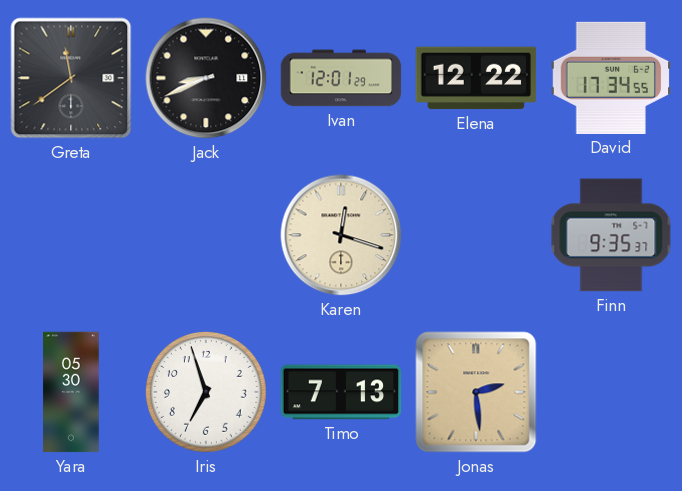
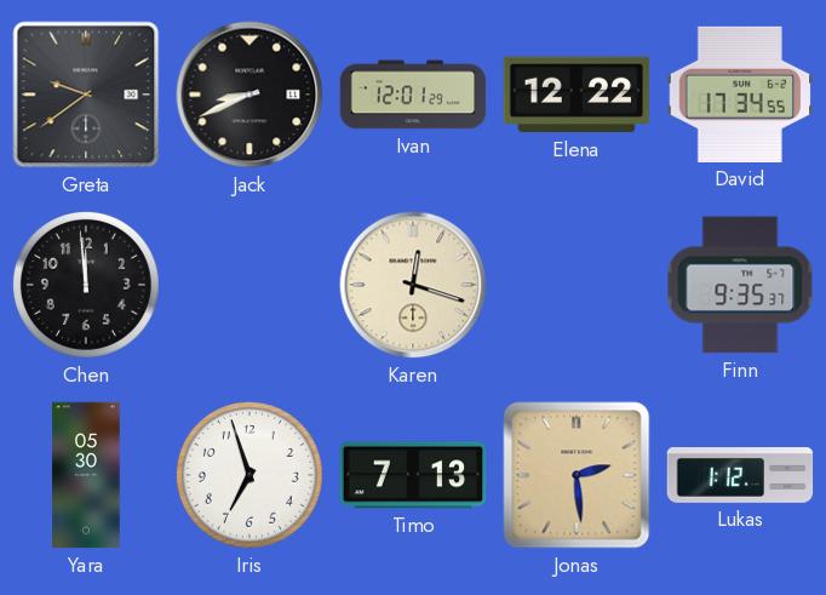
Greta: 11:39 -> 9:39 (86, 95)
Chen: none -> 11:59 (86, 285)
Lukas: none -> 1:12 (740, 476)
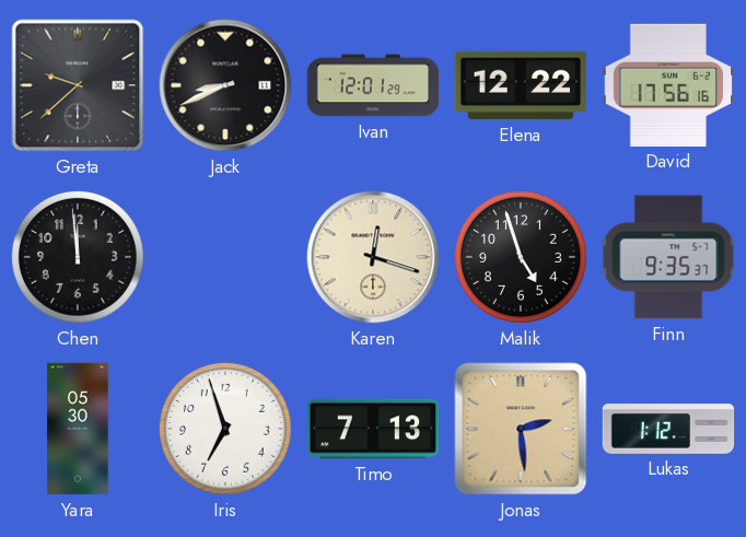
Greta: 9:39 -> 9:38 (78, 85)
David: 17:34 -> 17:56 (668, 85)
Malik: none -> 4:57 (521, 257)
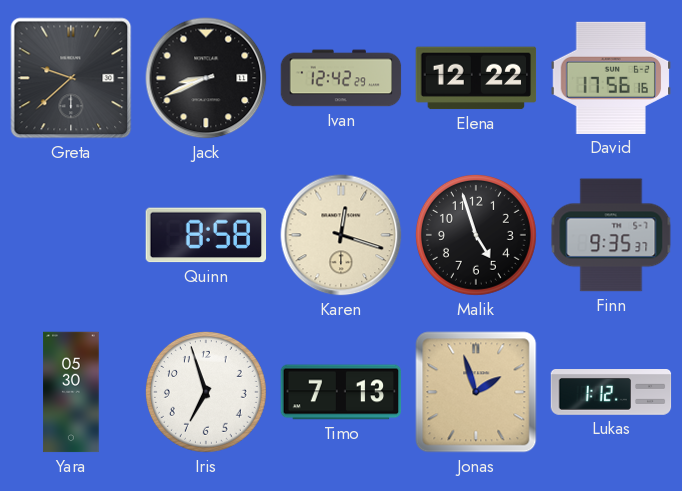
Ivan: 12:01 -> 12:42 (341, 78)
Chen: 11:59 -> none (78, 257)
Quinn: none -> 8:58 (206, 235)
Jonas: 2:29 -> 1:57 (476, 392)
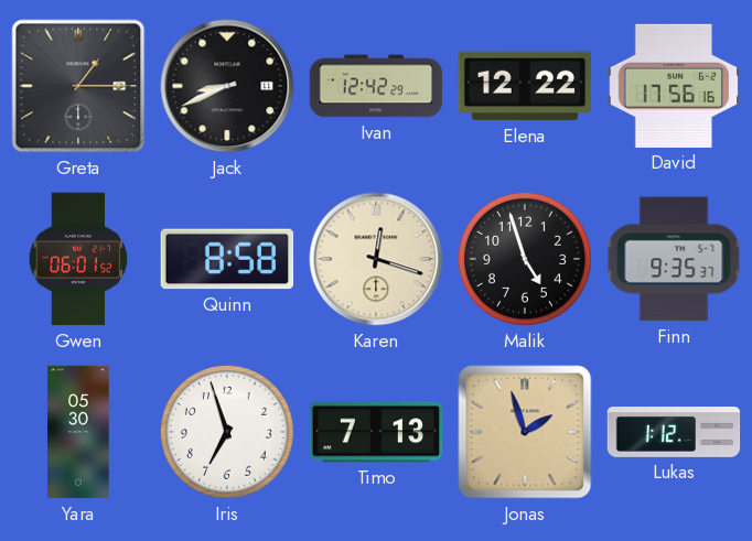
Greta: 9:38 -> 1:15 (78, 86)
Gwen: none -> 06:01 (78, 259)
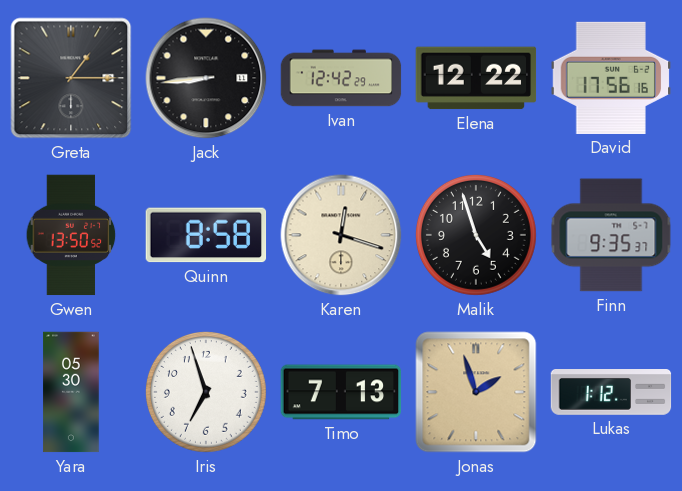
Jack: 8:41 -> 8:44 (206, 78)
Gwen: 06:01 -> 13:50 (71, 235)
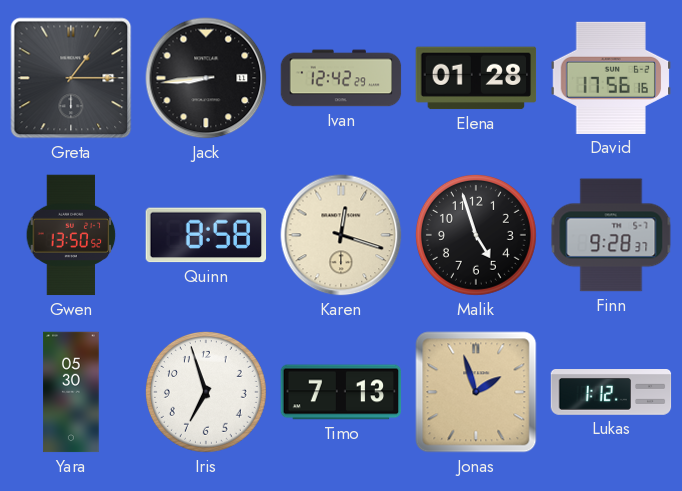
Elena: 12:22 -> 01:28 (476, 78)
Finn: 9:35 -> 9:28 (611, 235)
